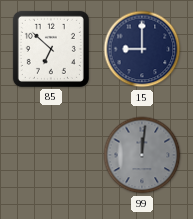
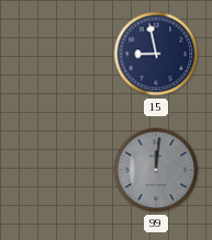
85: 6:52 -> none (51, 49)
15: 9:00 -> 8:58 (156, 54)
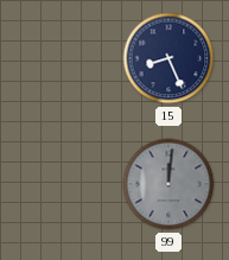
15: 8:58 -> 8:26 (168, 58)
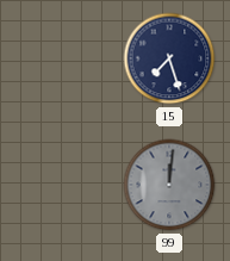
15: 8:26 -> 7:27 (169, 58)
